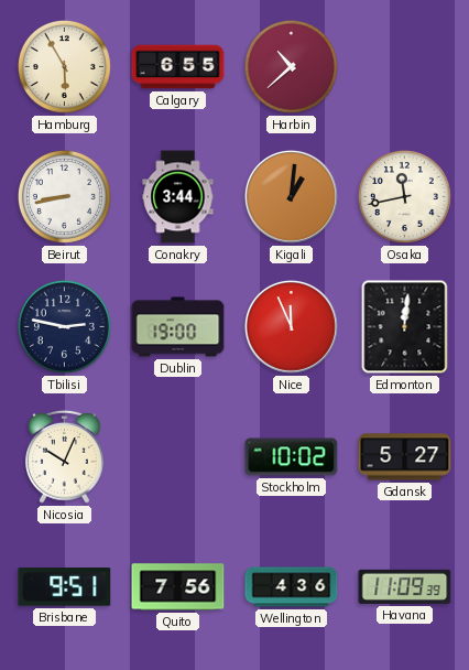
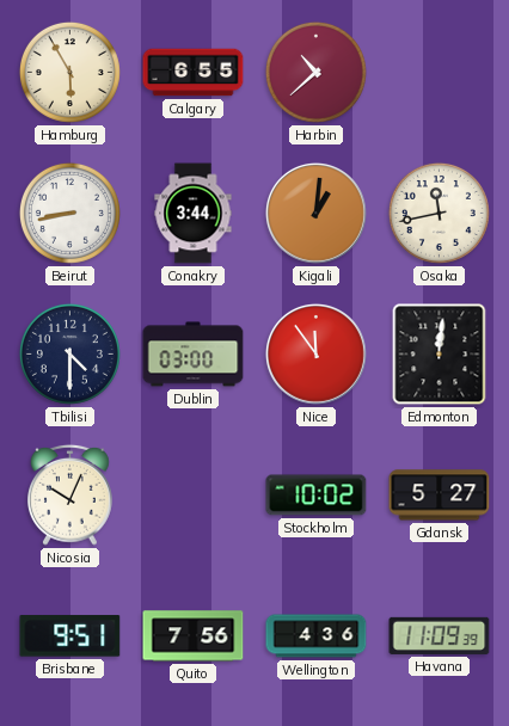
Tbilisi: 2:47 -> 4:30 (69, 353)
Dublin: 19:00 -> 03:00 (194, 355)
Nice: 11:56 -> 11:54 (315, 353)
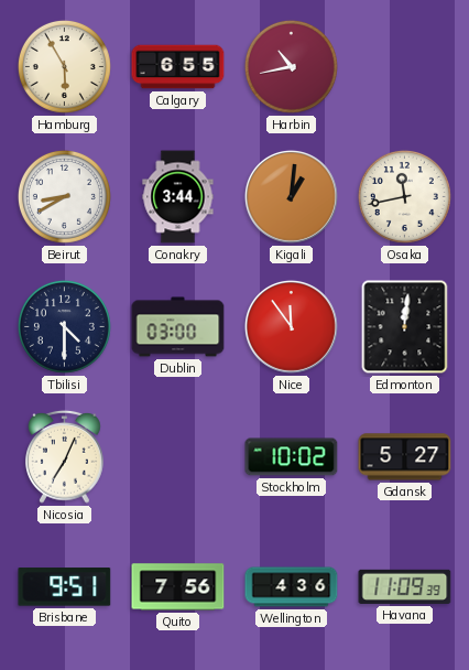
Harbin: 10:38 -> 10:43 (291, 66)
Beirut: 8:43 -> 8:40 (64, 196)
Nicosia: 10:04 -> 7:04 (65, 456)
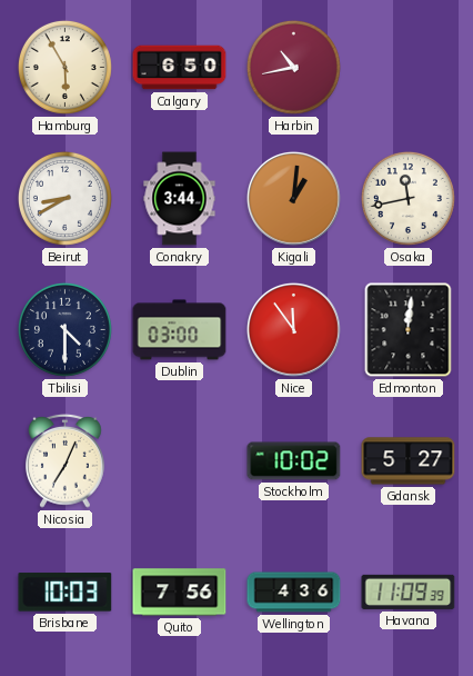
Calgary: 6:55 -> 6:50 (180, 68)
Brisbane: 9:51 -> 10:03 (66, 593)
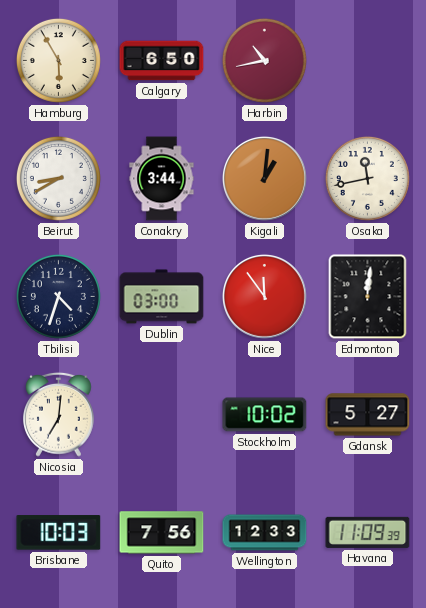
Tbilisi: 4:30 -> 4:33 (58, 296)
Nicosia: 7:04 -> 7:01 (59, 414)
Wellington: 4:36 -> 12:33 (265, 533)
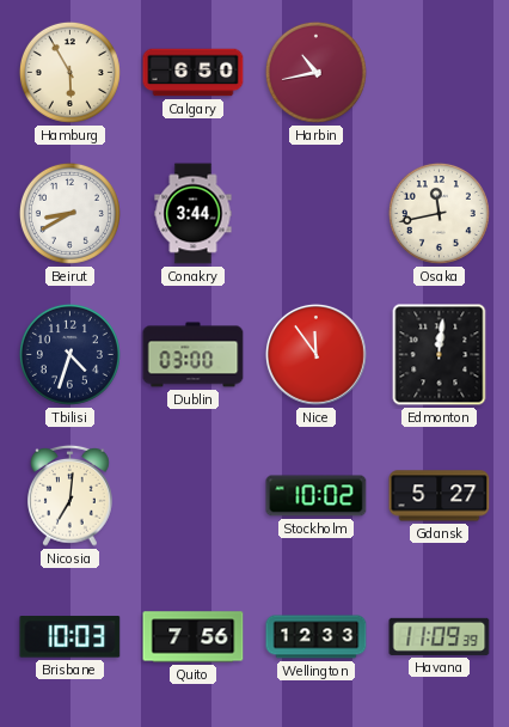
Kigali: 1:01 -> none (264, 178)
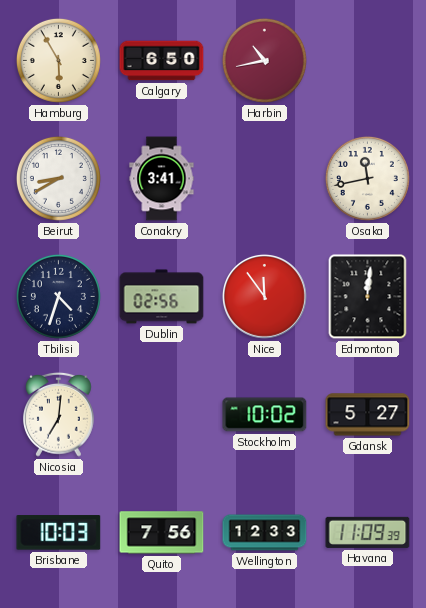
Conakry: 3:44 -> 3:41 (162, 179)
Dublin: 03:00 -> 02:56 (162, 297)
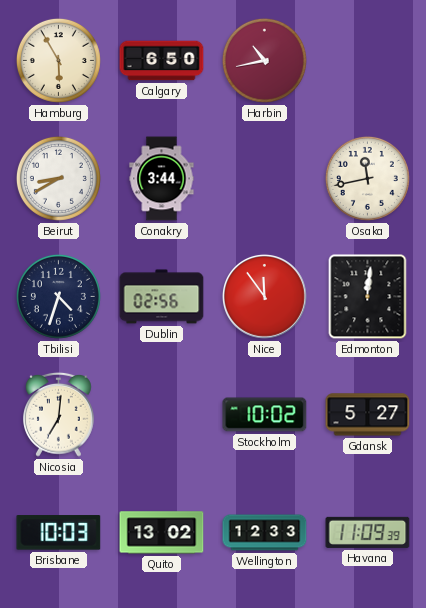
Conakry: 3:41 -> 3:44 (162, 179)
Quito: 7:56 -> 13:02 (162, 533)
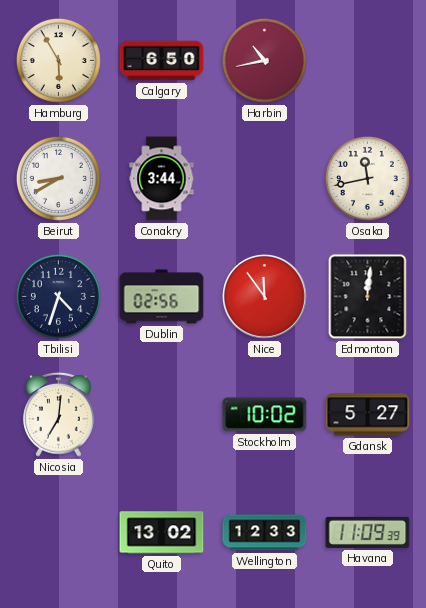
Brisbane: 10:03 -> none (59, 533)
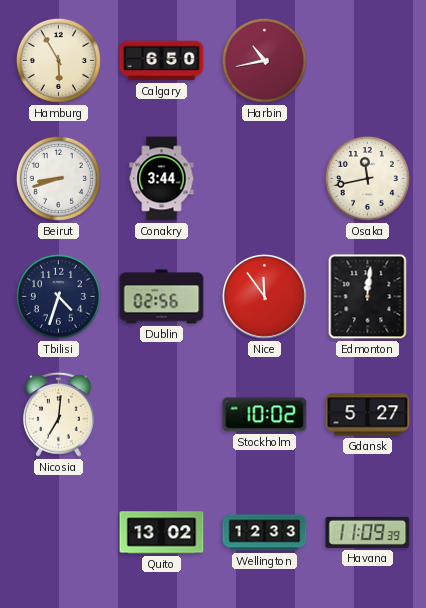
Beirut: 8:40 -> 8:42 (58, 178)
